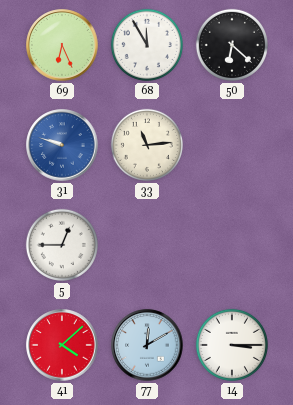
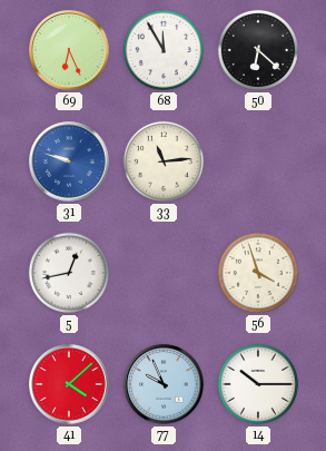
5: 12:45 -> 12:43 (69, 273)
56: none -> 3:57 (258, 273)
77: 12:10 -> 9:56 (164, 384)
14: 3:15 -> 10:15 (258, 384)
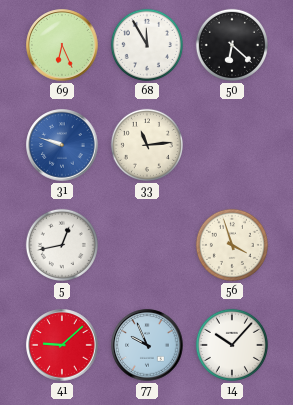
41: 4:08 -> 9:08 (62, 345)
14: 10:15 -> 10:07 (232, 345)
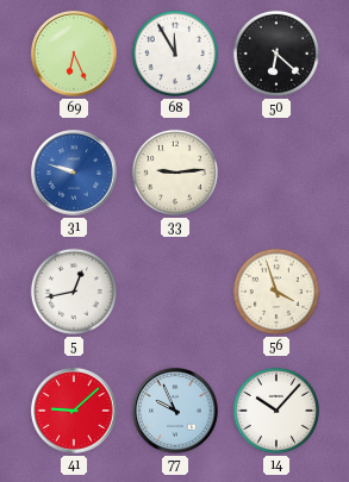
33: 11:14 -> 9:14 (175, 173)
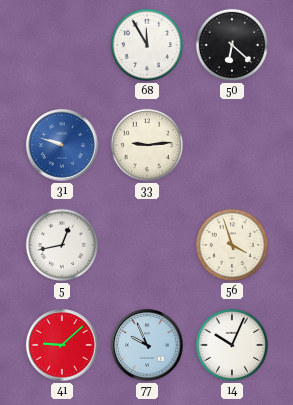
69: 6:26 -> none (74, 54)
14: 10:07 -> 10:04 (232, 345)
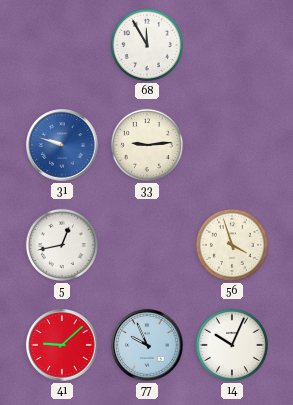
50: 6:22 -> none (232, 45)
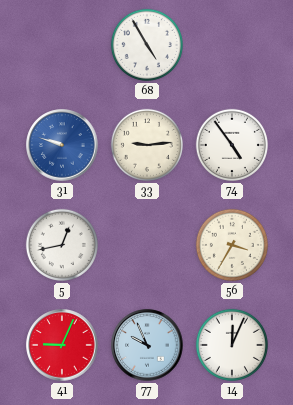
68: 11:55 -> 4:55 (147, 45)
74: none -> 4:54 (232, 145)
56: 3:57 -> 3:35 (232, 245)
41: 9:08 -> 9:04 (62, 345)
14: 10:04 -> 12:04 (232, 345)
